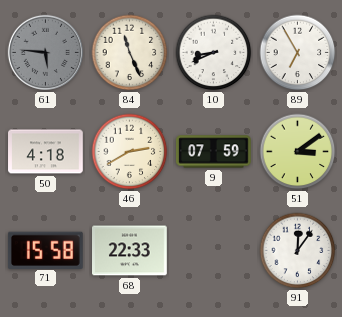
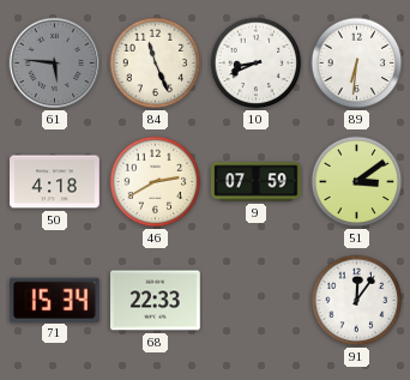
89: 6:55 -> 6:31 (357, 64)
71: 15:58 -> 15:34 (54, 300)
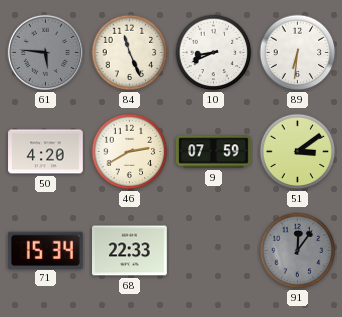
50: 4:18 -> 4:20 (46, 152)
91 dial: white -> grey (298, 251)
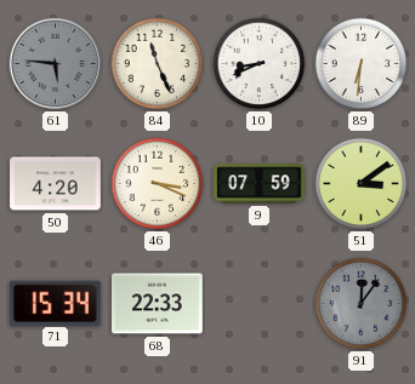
46: 2:40 -> 3:19 (158, 184)
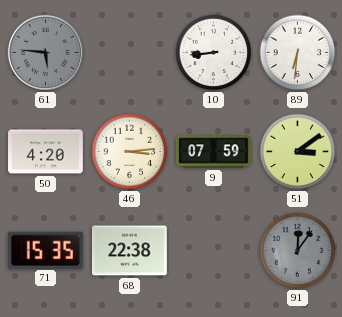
84: 11:26 -> none (158, 64)
10: 8:41 -> 8:44 (214, 53)
46: 3:19 -> 3:14 (130, 152)
71: 15:34 -> 15:35 (45, 250)
68: 22:33 -> 22:38 (130, 251)
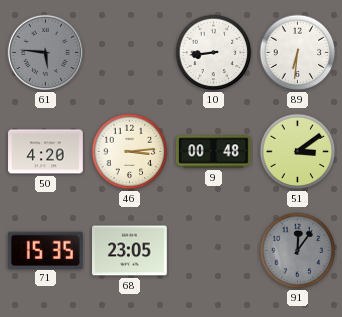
9: 07:59 -> 00:48 (214, 152)
68: 22:38 -> 23:05 (130, 251)
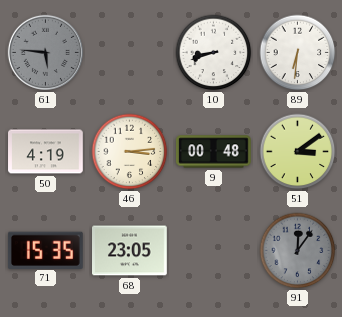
10: 8:44 -> 8:42 (214, 53)
50: 4:20 -> 4:19 (46, 152)
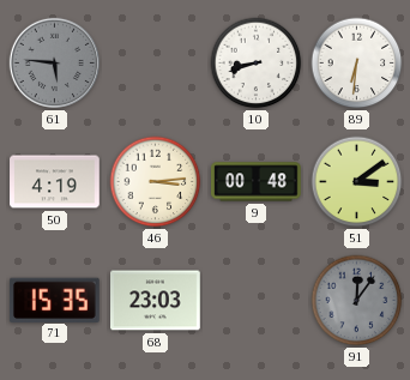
68: 23:05 -> 23:03 (156, 301)
